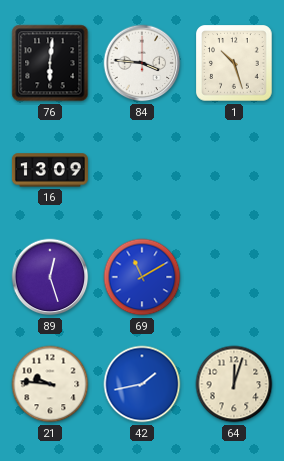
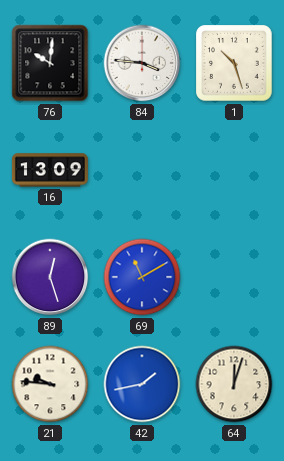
76: 6:01 -> 10:01 (50, 63)
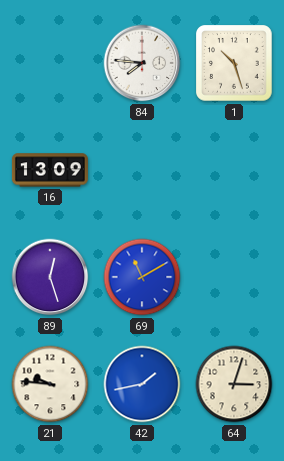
76: 10:01 -> none (50, 63)
84: 3:46 -> 7:46 (142, 63)
64: 12:03 -> 3:03 (234, 384)
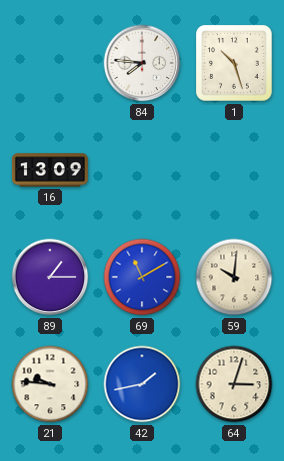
89: 12:27 -> 1:15 (50, 277)
59: none -> 10:01 (234, 277)
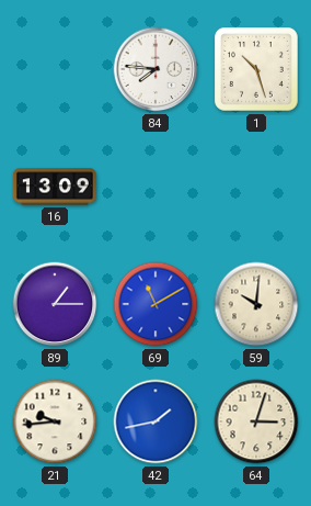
21: 9:46 -> 9:44 (55, 421)
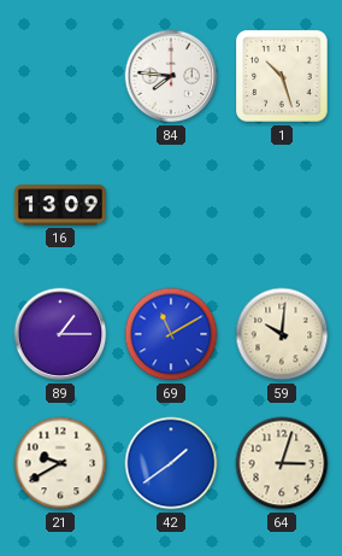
21: 9:44 -> 9:40 (60, 463)
42: 1:43 -> 1:39 (171, 463)
